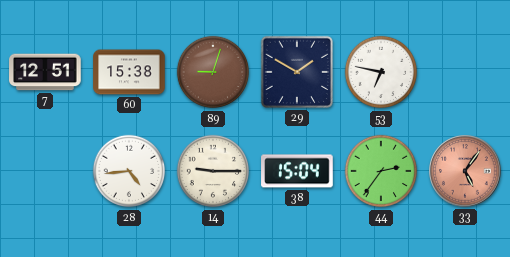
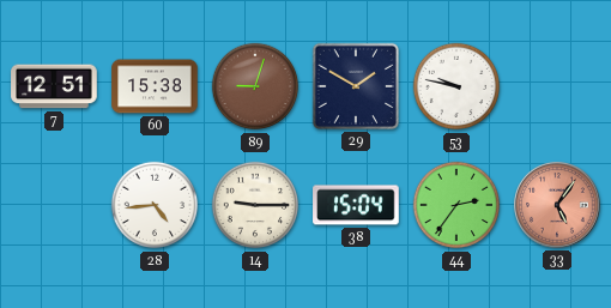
53: 6:47 -> 9:47 (456, 86)
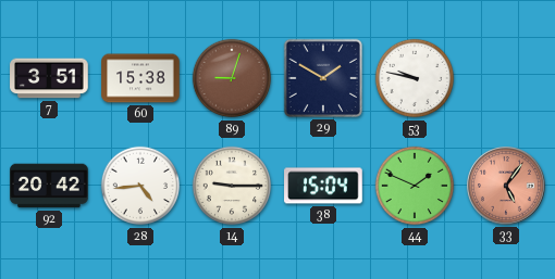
7: 12:51 -> 3:51 (49, 78)
92: none -> 20:42 (49, 186)
44: 2:36 -> 1:49 (415, 186)
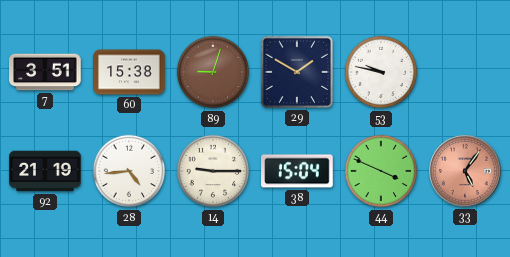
92: 20:42 -> 21:19 (45, 171)
44: 1:49 -> 3:49 (381, 171)
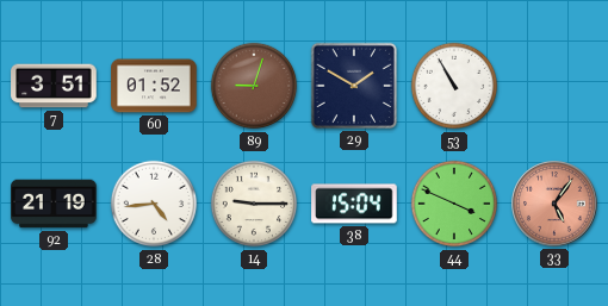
60: 15:38 -> 01:52 (154, 86)
53: 9:47 -> 10:55 (454, 86)
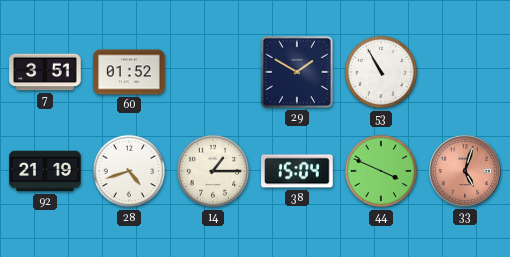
89: 9:03 -> none (254, 86)
28: 4:44 -> 4:42 (129, 171)
14: 9:15 -> 1:15 (213, 171)
33: 5:06 -> 5:03 (466, 172)
